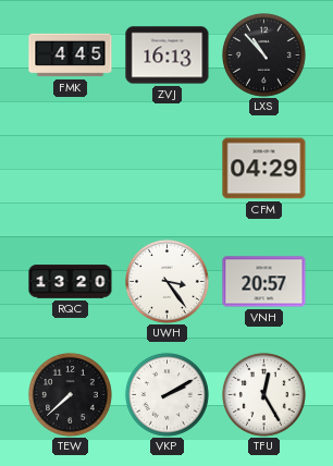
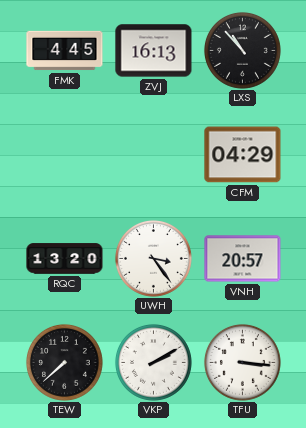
TFU: 12:25 -> 3:16 (242, 362)
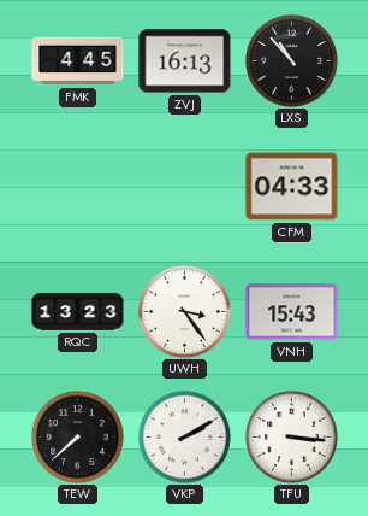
CFM: 04:29 -> 04:33 (292, 187)
RQC: 13:20 -> 13:23 (78, 312)
VNH: 20:57 -> 15:43 (292, 312)
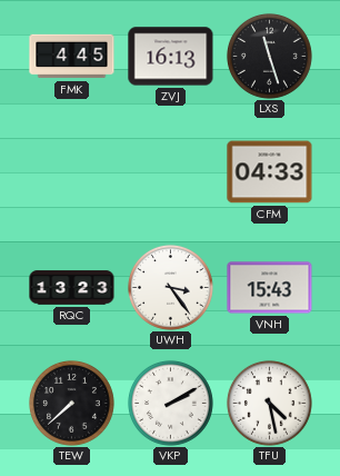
LXS: 10:53 -> 11:27 (269, 56)
TFU: 3:16 -> 4:28 (269, 403)
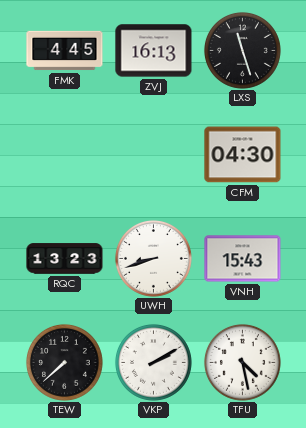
CFM: 04:33 -> 04:30 (243, 155)
UWH: 3:24 -> 8:42 (153, 258)
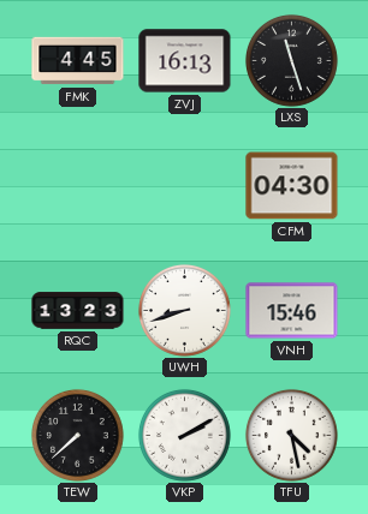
VNH: 15:43 -> 15:46 (292, 311)
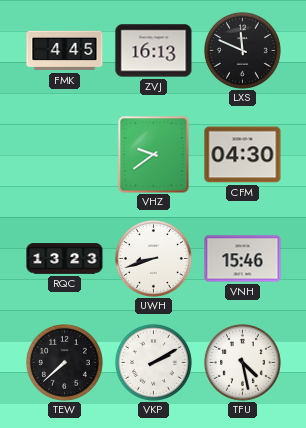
LXS: 11:27 -> 11:49 (242, 50)
VHZ: none -> 9:39 (154, 155)
